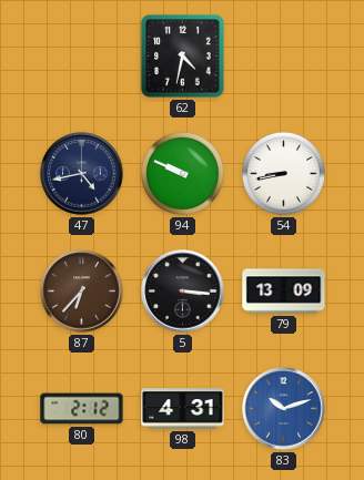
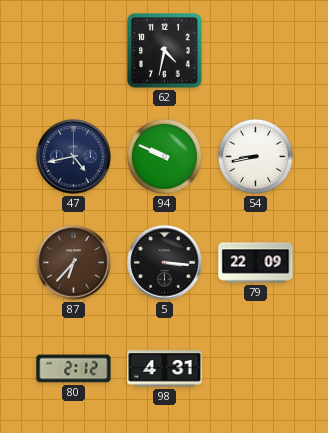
79: 13:09 -> 22:09 (256, 263)
83: 10:12 -> none (284, 409)
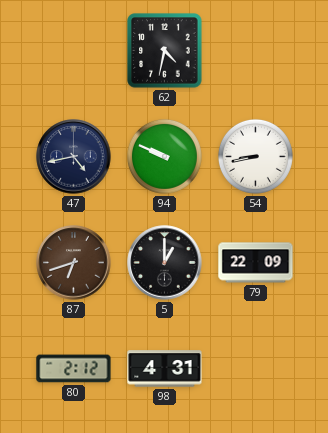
87: 6:37 -> 6:42 (74, 263)
5: 3:16 -> 1:00 (165, 263)
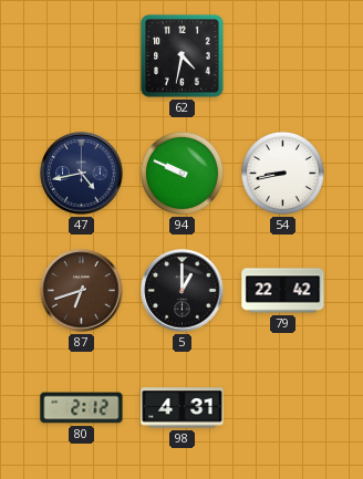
79: 22:09 -> 22:42 (283, 291)
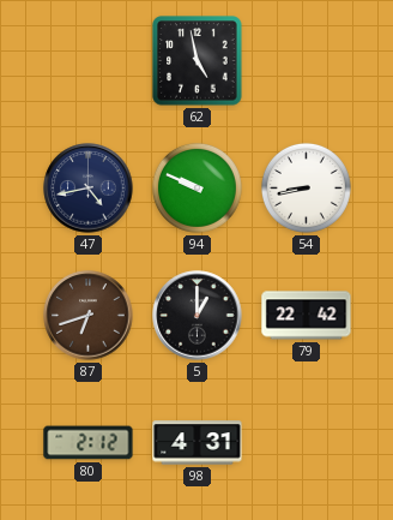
62: 4:32 -> 4:58 (198, 61)
